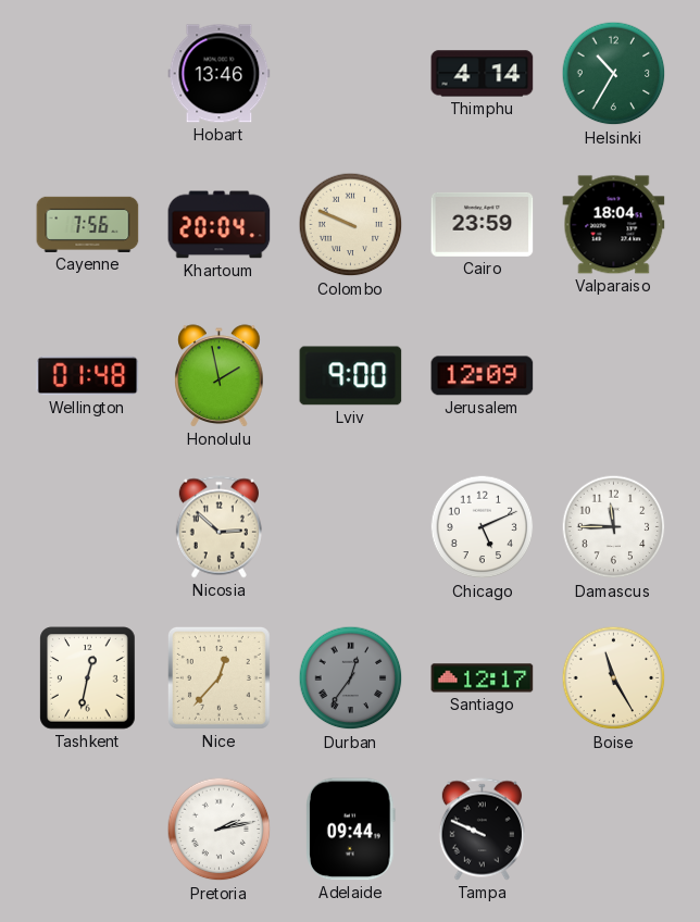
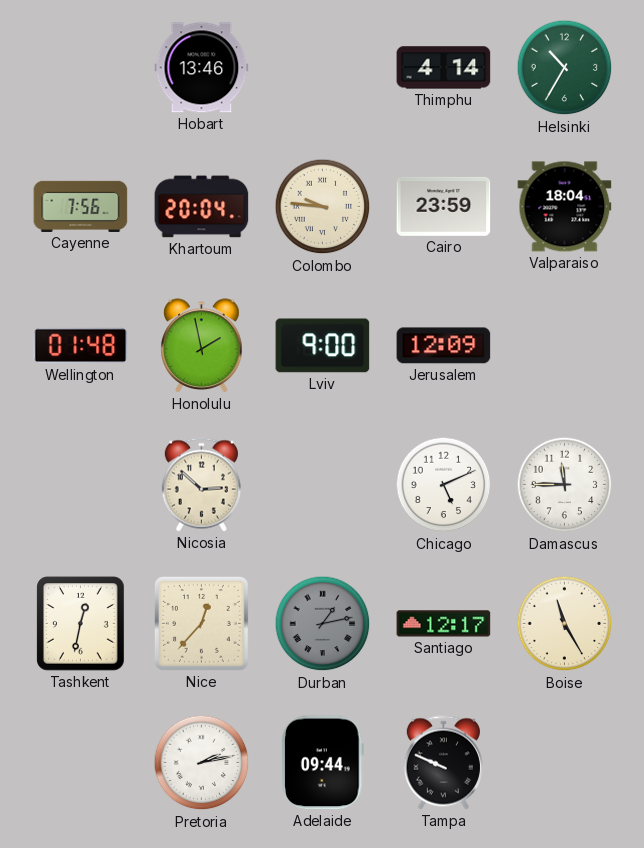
Colombo: 9:49 -> 9:46 (323, 207)
Durban: 12:36 -> 1:13 (323, 624)
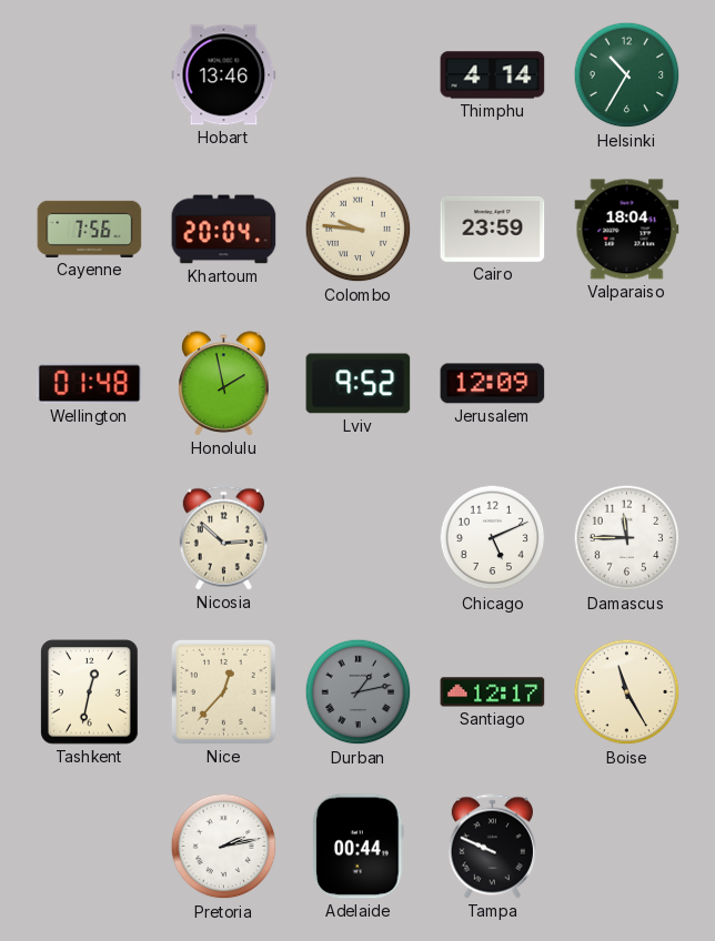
Lviv: 9:00 -> 9:52 (359, 384)
Adelaide: 09:44 -> 00:44 (359, 847)
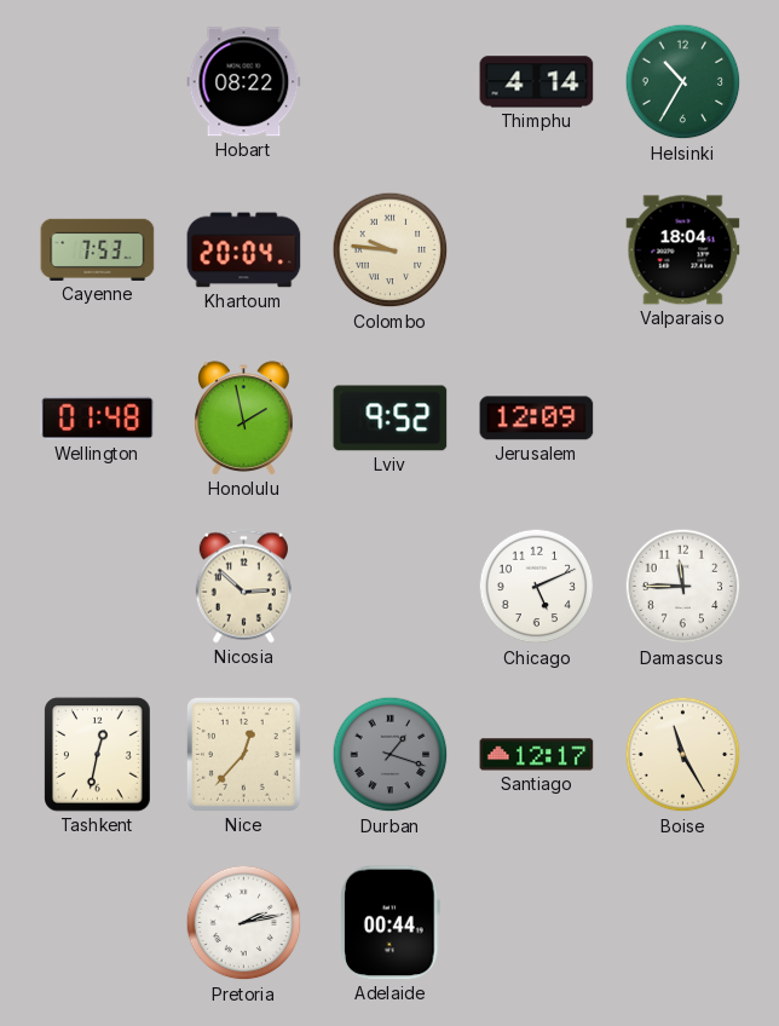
Hobart: 13:46 -> 08:22 (244, 82)
Cayenne: 7:56 -> 7:53 (98, 249)
Cairo: 23:59 -> none (493, 229)
Durban: 1:13 -> 1:18 (391, 755)
Tampa: 9:49 -> none (492, 847)
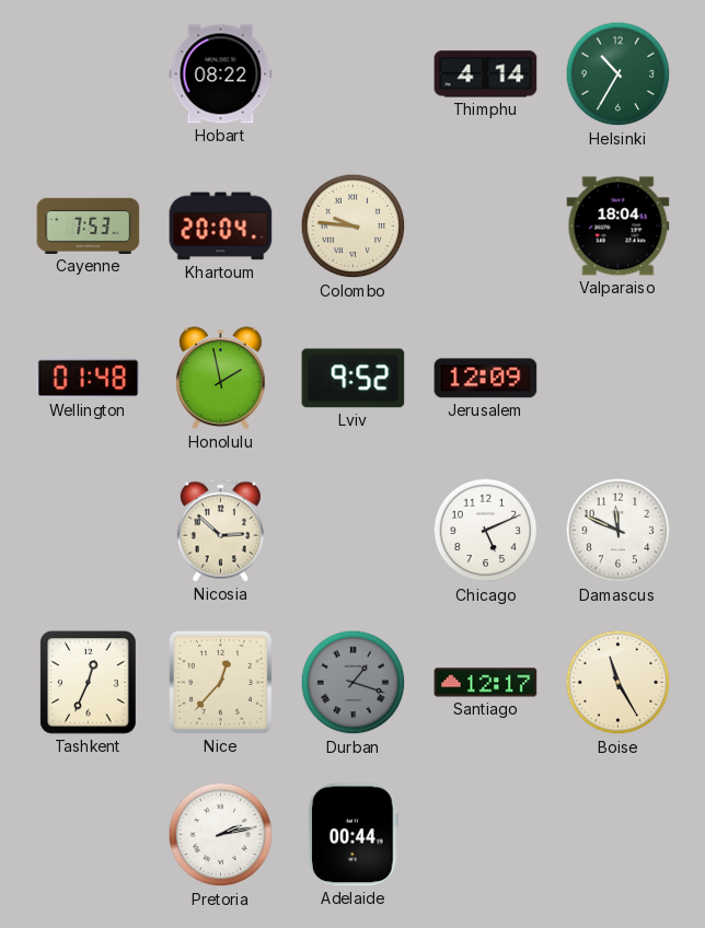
Damascus: 11:45 -> 11:49 (619, 531)
Tashkent: 12:32 -> 12:34 (89, 683)
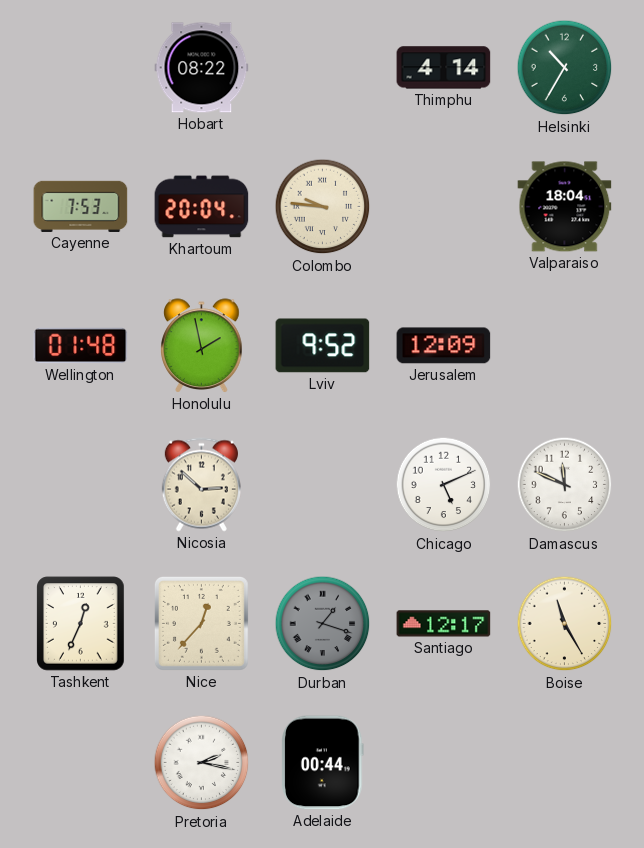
Pretoria: 2:13 -> 2:17 (202, 763)
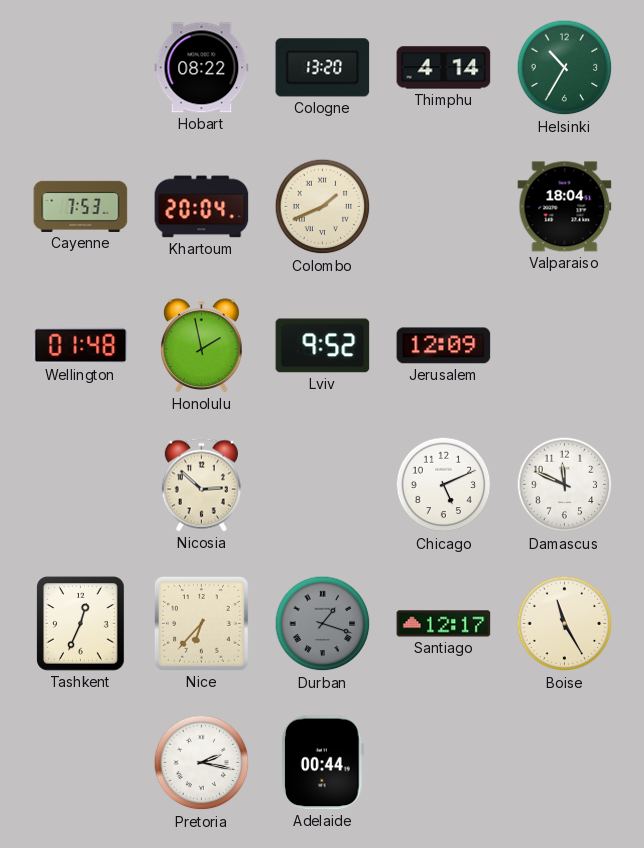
Cologne: none -> 13:20 (323, 68)
Colombo: 9:46 -> 1:41 (323, 207)
Nice: 12:37 -> 6:37 (201, 623)
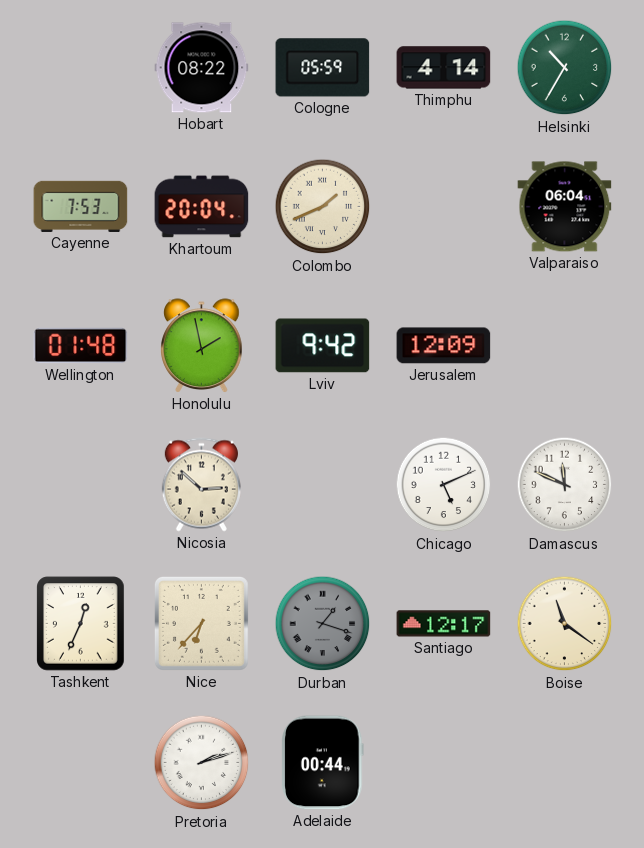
Cologne: 13:20 -> 05:59 (323, 68)
Valparaiso: 18:04 -> 06:04 (565, 207)
Lviv: 9:52 -> 9:42 (323, 346)
Boise: 11:25 -> 11:21 (565, 624)
Pretoria: 2:17 -> 2:12 (202, 763)
